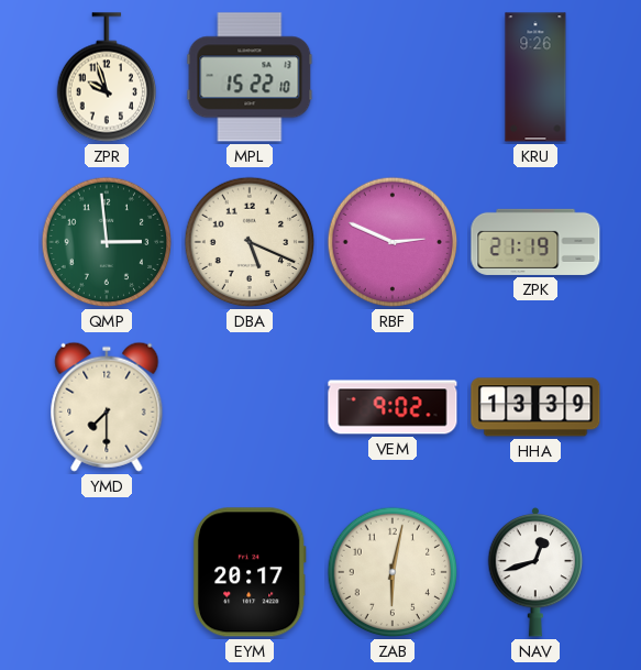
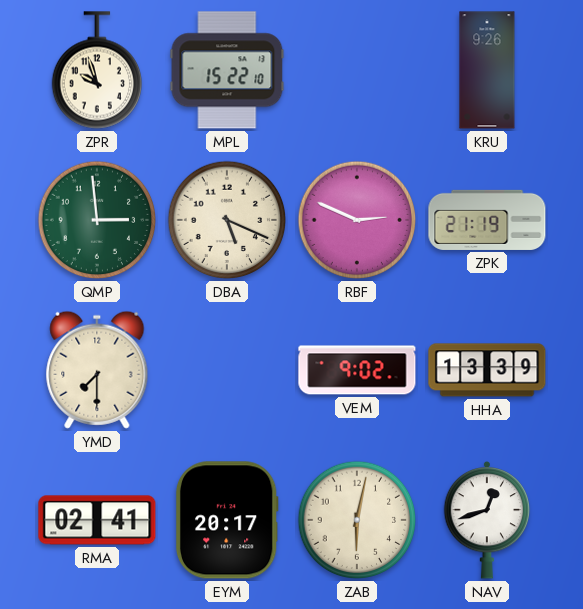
RMA: none -> 02:41 (97, 520)
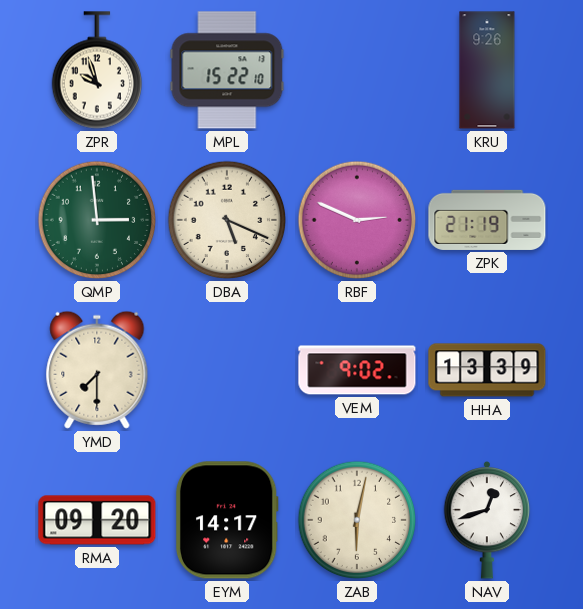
RMA: 02:41 -> 09:20 (97, 520)
EYM: 20:17 -> 14:17 (227, 520)
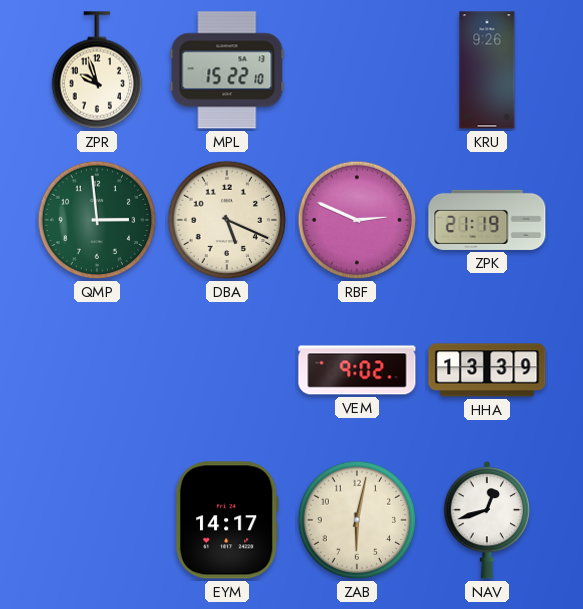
YMD: 7:30 -> none (97, 370)
RMA: 09:20 -> none (97, 520)
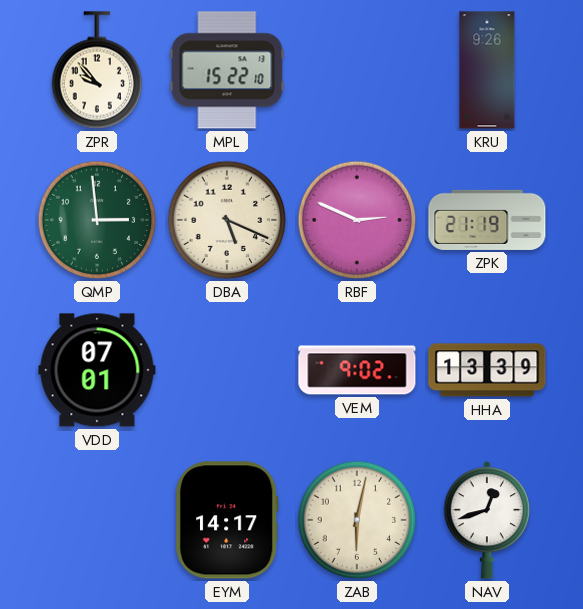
ZPR: 9:57 -> 9:53 (96, 70)
VDD: none -> 07:01 (97, 370)
